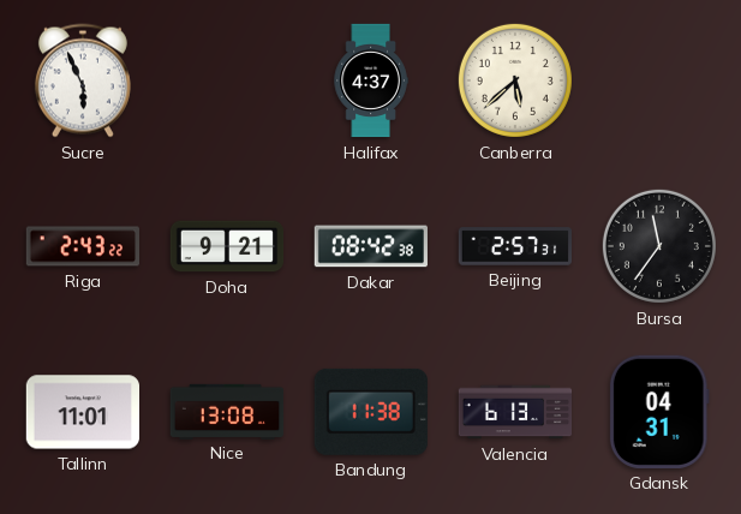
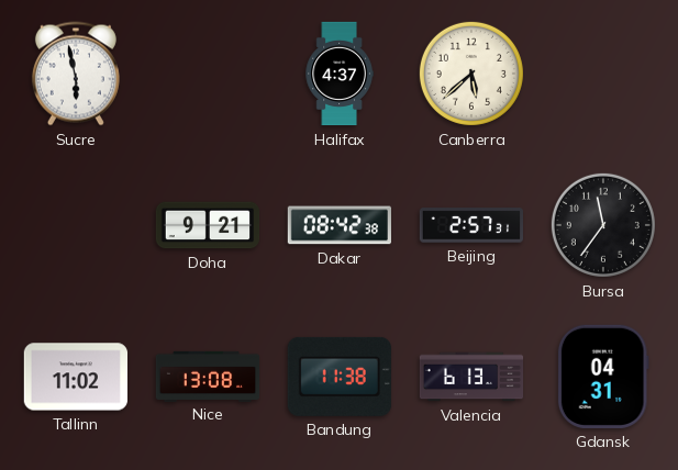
Sucre: 5:56 -> 5:58 (76, 74)
Riga: 2:43 -> none (82, 246)
Tallinn: 11:01 -> 11:02 (75, 377)
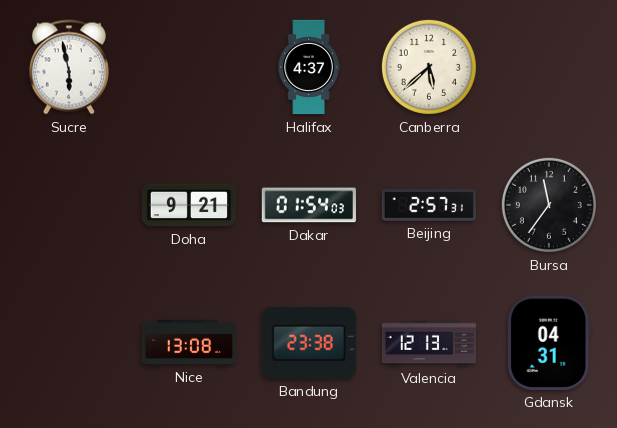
Dakar: 08:42 -> 01:54 (309, 205)
Tallinn: 11:02 -> none (75, 377)
Bandung: 11:38 -> 23:38 (309, 343)
Valencia: 6:13 -> 12:13 (429, 343)
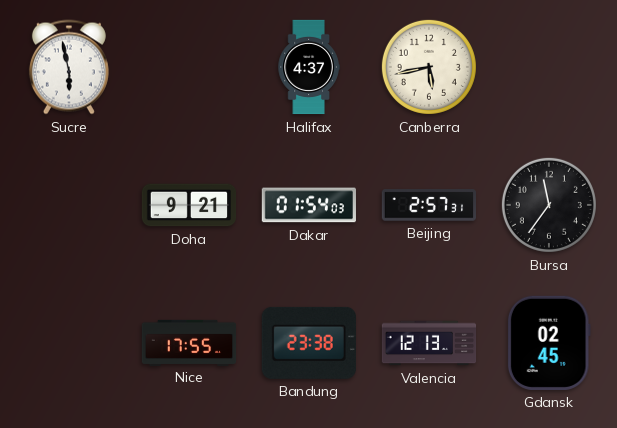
Canberra: 5:38 -> 5:43 (429, 67)
Nice: 13:08 -> 17:55 (189, 342)
Gdansk: 04:31 -> 02:45 (549, 343)
